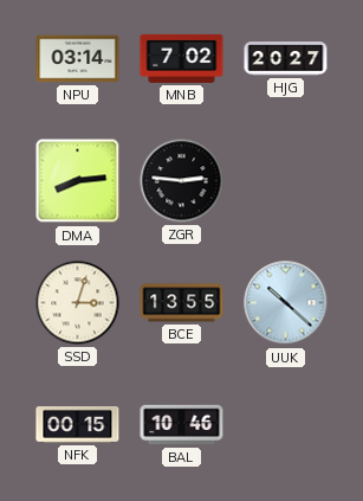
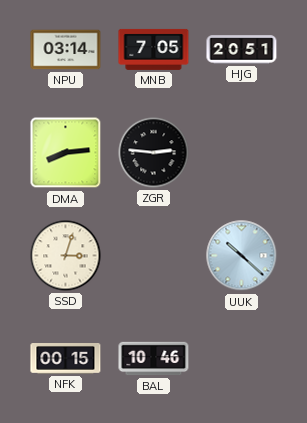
MNB: 7:02 -> 7:05 (154, 49)
HJG: 20:27 -> 20:51 (242, 50)
BCE: 13:55 -> none (182, 303)
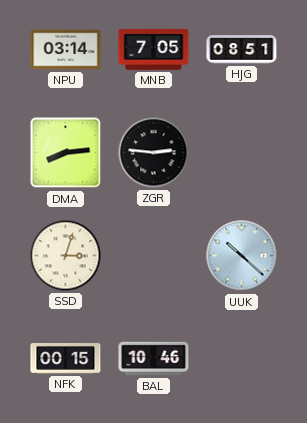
HJG: 20:51 -> 08:51 (242, 50)
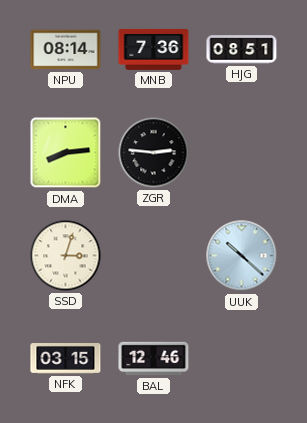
NPU: 03:14 -> 08:14 (66, 50)
MNB: 7:05 -> 7:36 (154, 49)
NFK: 00:15 -> 03:15 (66, 359)
BAL: 10:46 -> 12:46 (154, 359)
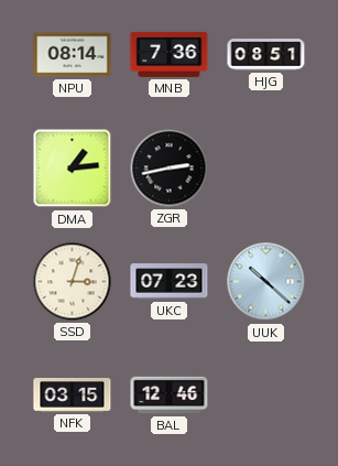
DMA: 8:14 -> 1:14 (73, 169)
ZGR: 2:46 -> 2:43 (170, 169)
UKC: none -> 07:23 (170, 282)
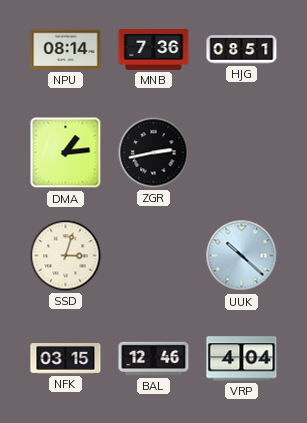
UKC: 07:23 -> none (170, 282)
VRP: none -> 4:04 (242, 359)
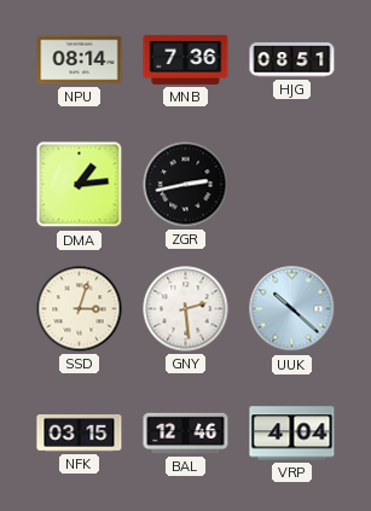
GNY: none -> 2:29 (186, 309)
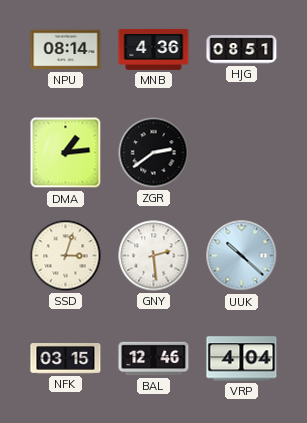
MNB: 7:36 -> 4:36 (154, 49)
ZGR: 2:43 -> 2:39 (154, 153)
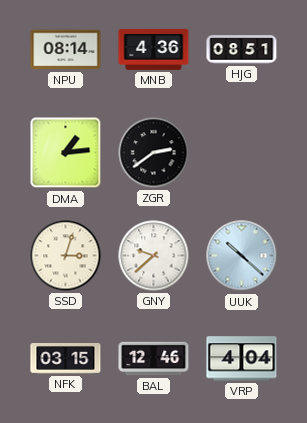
GNY: 2:29 -> 9:38 (154, 256)
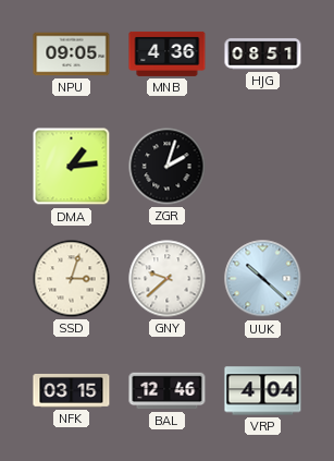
NPU: 08:14 -> 09:05 (72, 54)
ZGR: 2:39 -> 2:03 (168, 167)
